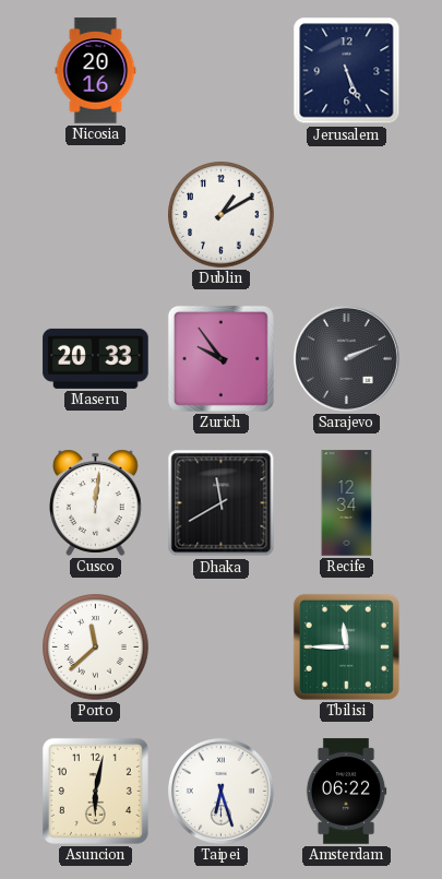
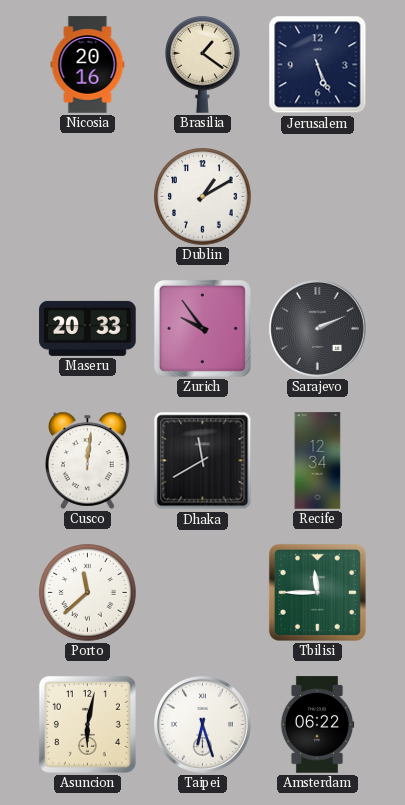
Brasilia: none -> 1:21 (203, 65)
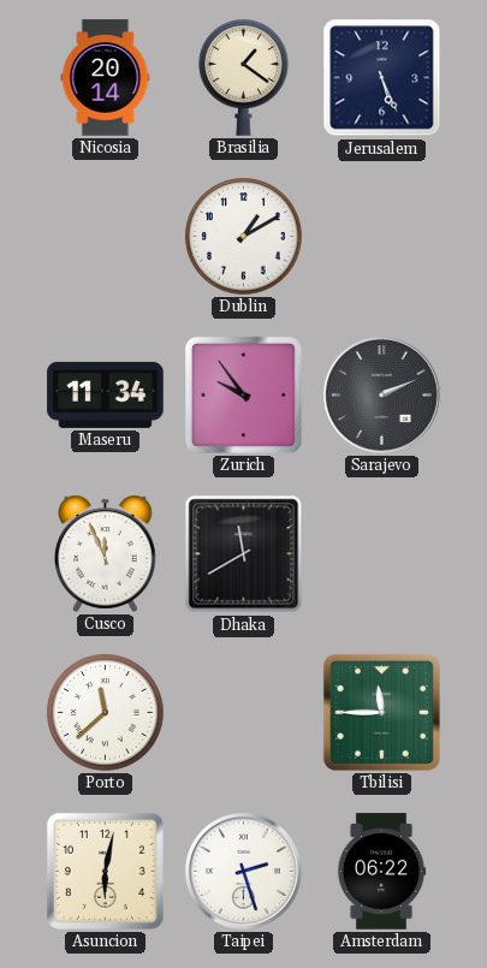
Nicosia: 20:16 -> 20:14 (106, 78)
Maseru: 20:33 -> 11:34 (106, 394)
Cusco: 12:01 -> 11:56 (106, 553)
Recife: 12:34 -> none (318, 461)
Taipei: 6:27 -> 2:27 (243, 871)
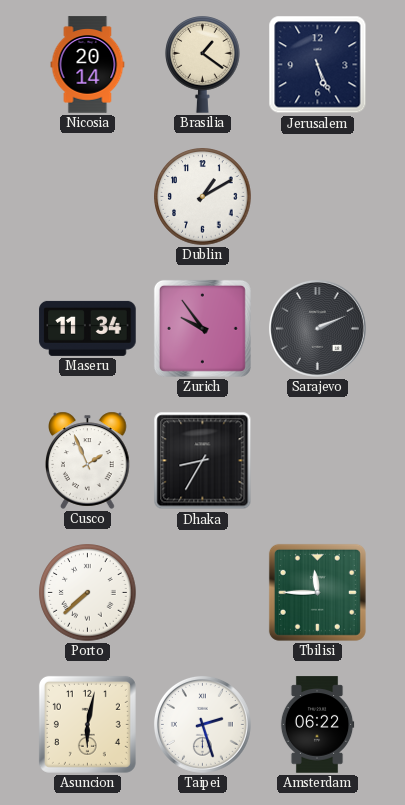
Cusco: 11:56 -> 1:56 (88, 460)
Dhaka: 11:40 -> 8:35 (203, 461)
Porto: 11:38 -> 7:38 (88, 593)
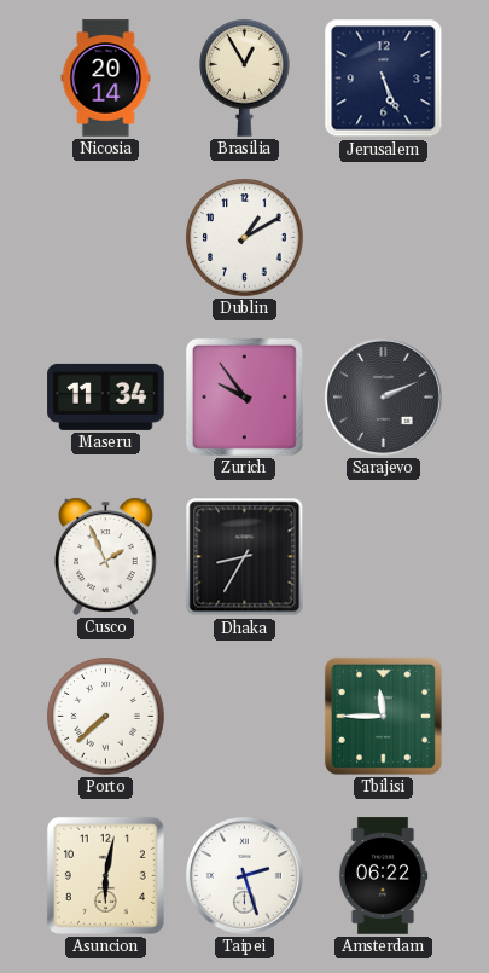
Brasilia: 1:21 -> 12:55 (245, 79)
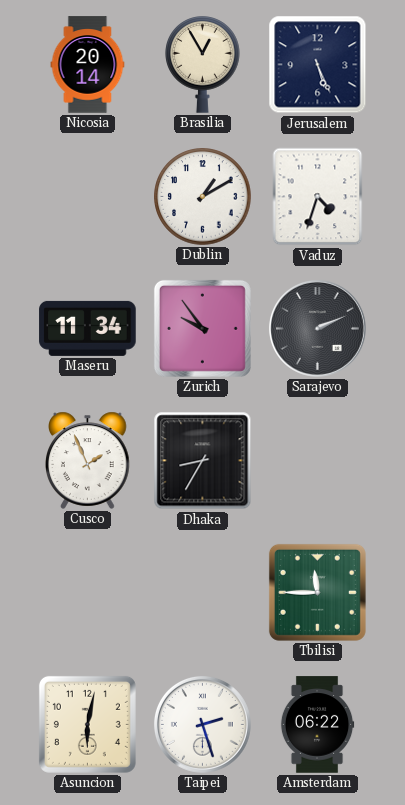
Vaduz: none -> 4:33 (318, 197)
Porto: 7:38 -> none (106, 717)
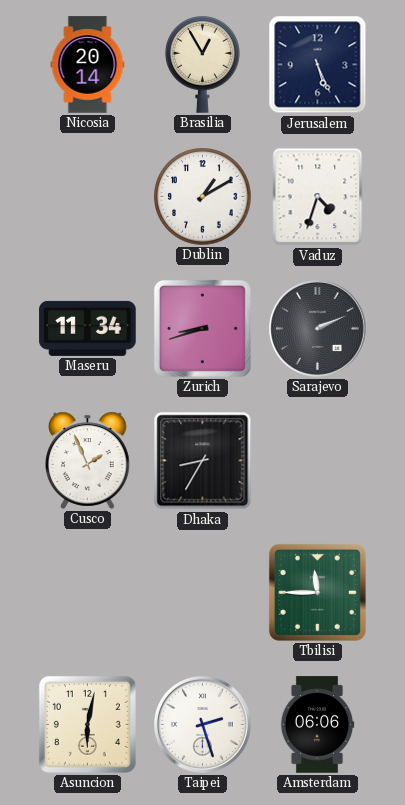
Zurich: 9:54 -> 8:42 (202, 328)
Amsterdam: 06:22 -> 06:06 (317, 725)
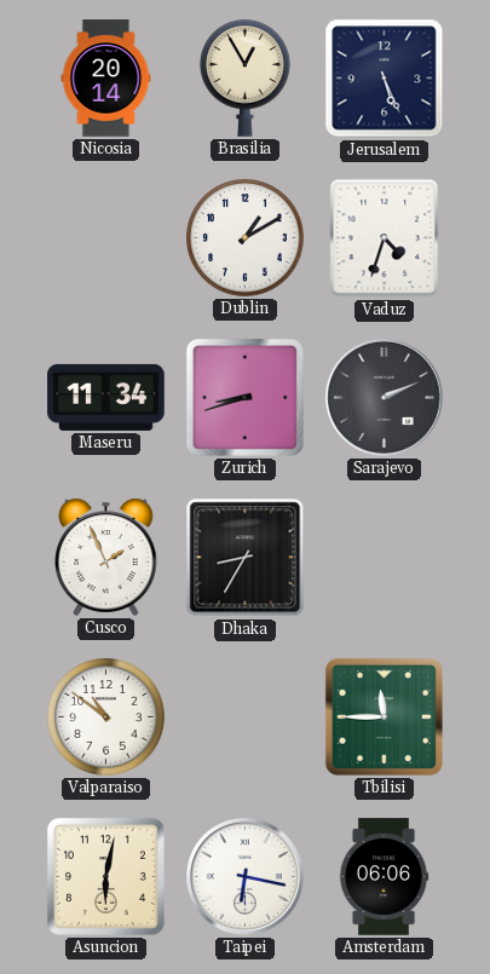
Valparaiso: none -> 10:51 (106, 717)
Taipei: 2:27 -> 6:17 (244, 876)
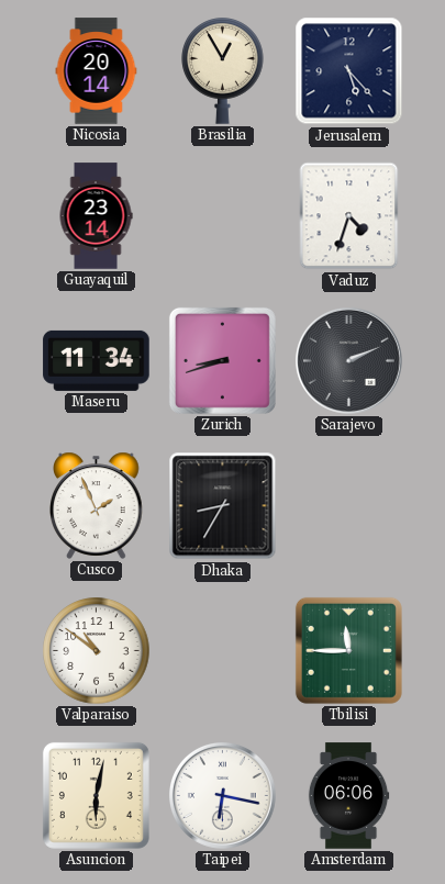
Jerusalem: 5:26 -> 5:23 (349, 71)
Guayaquil: none -> 23:14 (96, 216)
Dublin: 1:10 -> none (246, 238)
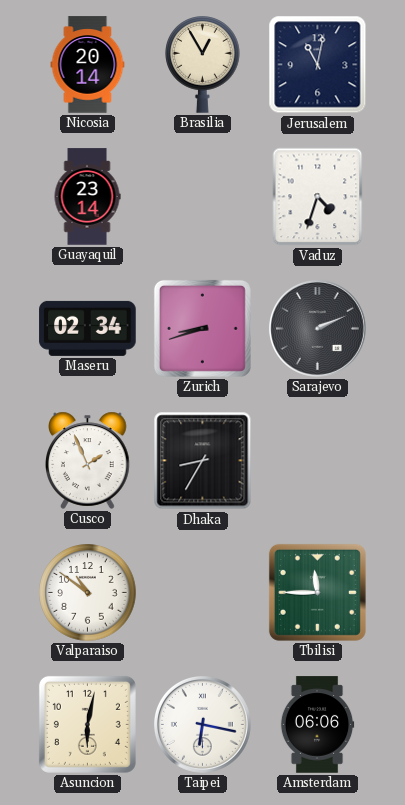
Jerusalem: 5:23 -> 11:02 (318, 65)
Maseru: 11:34 -> 02:34 (88, 328)
